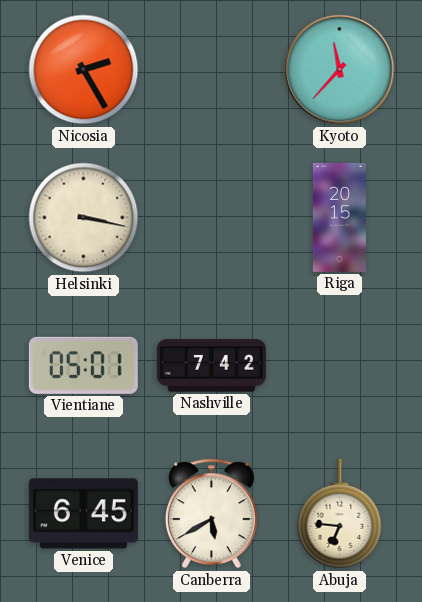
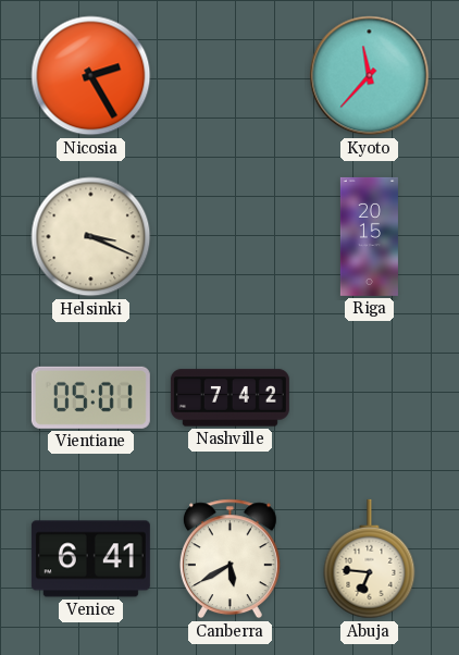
Helsinki: 3:17 -> 3:19 (91, 237)
Venice: 6:45 -> 6:41 (90, 559)
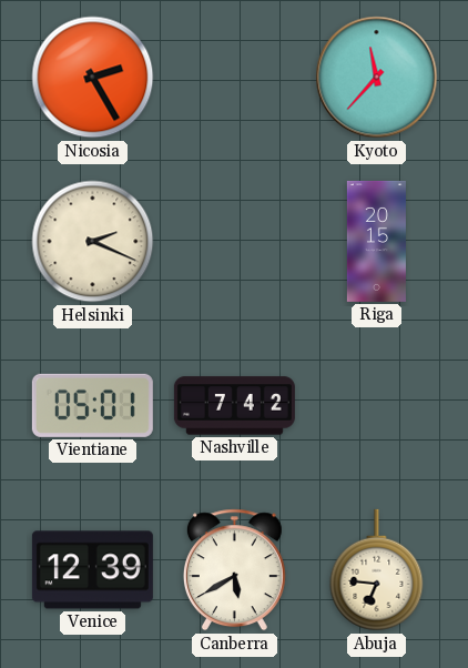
Helsinki: 3:19 -> 2:19 (93, 242)
Venice: 6:41 -> 12:39 (92, 570)
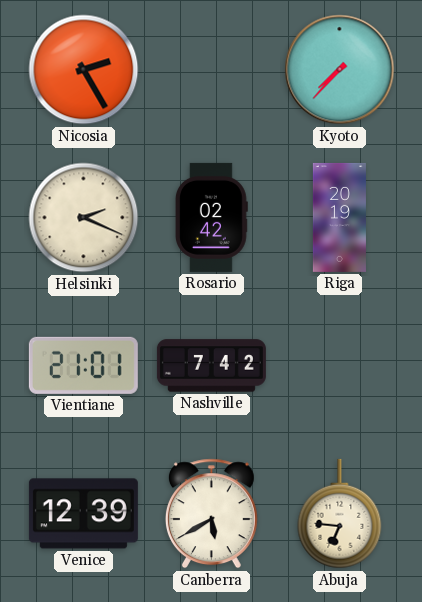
Kyoto: 11:37 -> 7:37 (340, 70)
Rosario: none -> 02:42 (211, 217)
Riga: 20:15 -> 20:19 (339, 217)
Vientiane: 05:01 -> 21:01 (83, 365)
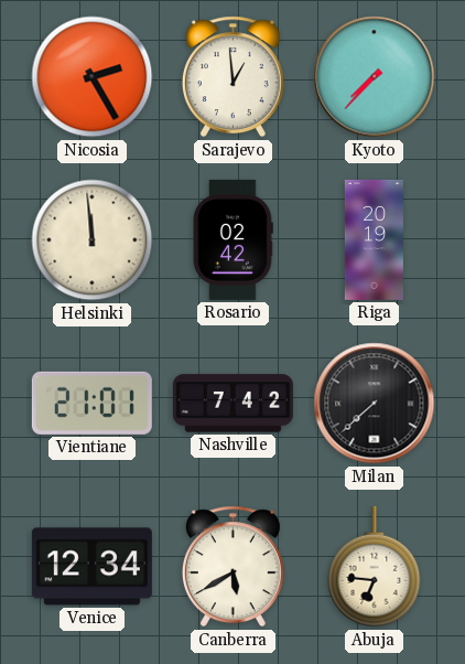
Sarajevo: none -> 12:59 (233, 77)
Helsinki: 2:19 -> 11:59 (93, 240)
Milan: none -> 7:38 (375, 404)
Venice: 12:39 -> 12:34 (91, 567)
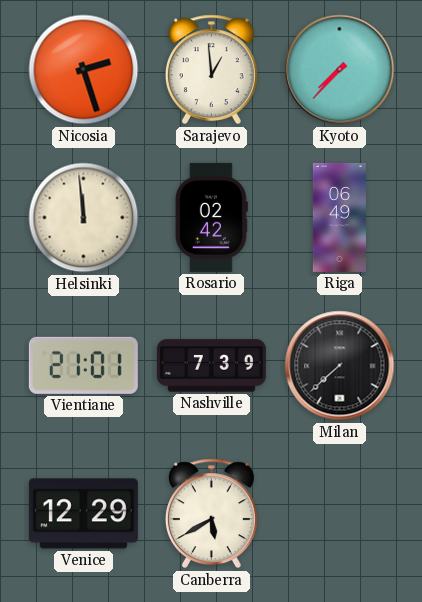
Nicosia: 2:25 -> 2:27 (84, 70)
Riga: 20:19 -> 06:49 (339, 217)
Nashville: 7:42 -> 7:39 (211, 366)
Venice: 12:34 -> 12:29 (83, 514)
Abuja: 6:46 -> none (375, 567)
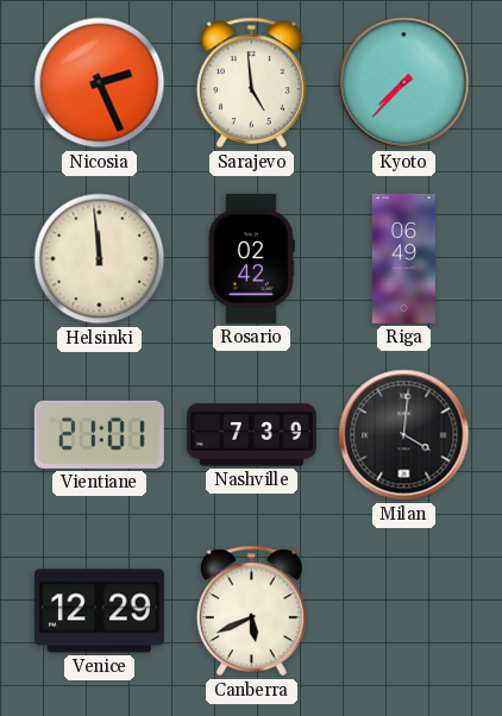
Nicosia: 2:27 -> 2:26 (100, 83)
Sarajevo: 12:59 -> 4:59 (251, 83)
Milan: 7:38 -> 4:01 (404, 435)
Canberra: 5:40 -> 5:41 (251, 611)
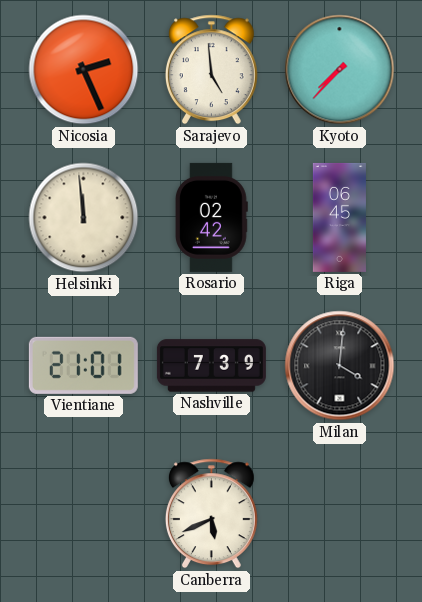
Riga: 06:49 -> 06:45 (339, 217)
Venice: 12:29 -> none (99, 611)
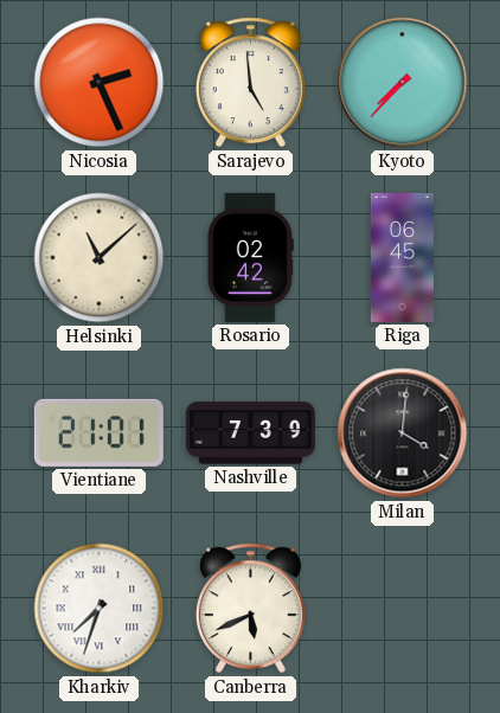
Helsinki: 11:59 -> 11:08 (100, 258)
Kharkiv: none -> 7:33 (100, 609)
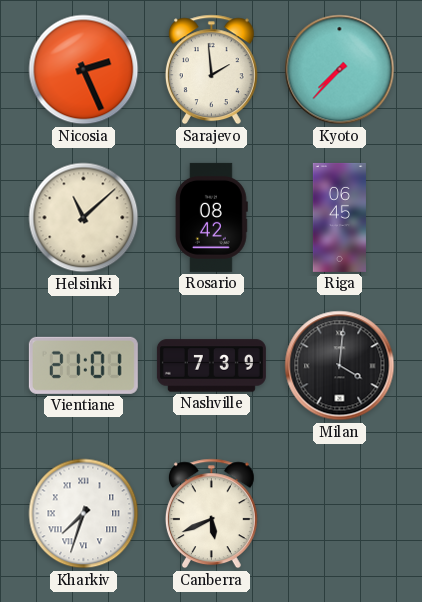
Sarajevo: 4:59 -> 1:59 (211, 70)
Rosario: 02:42 -> 08:42 (211, 217)
